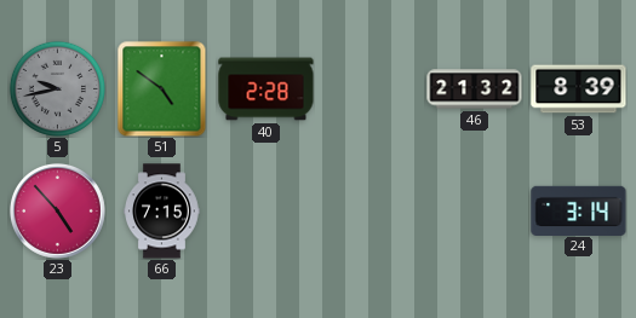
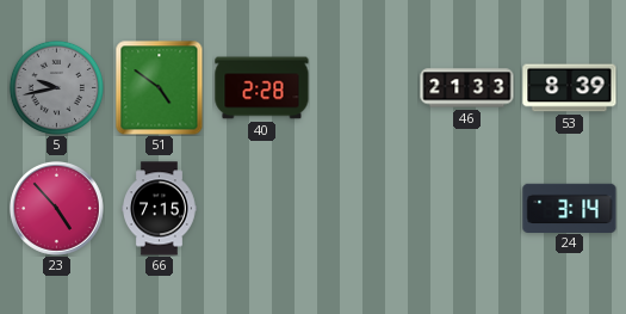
46: 21:32 -> 21:33 (467, 88)
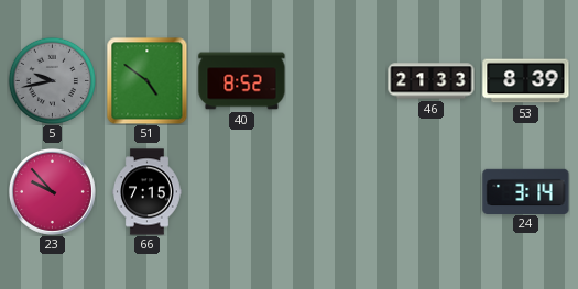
40: 2:28 -> 8:52 (242, 81)
23: 4:53 -> 9:53 (52, 191)
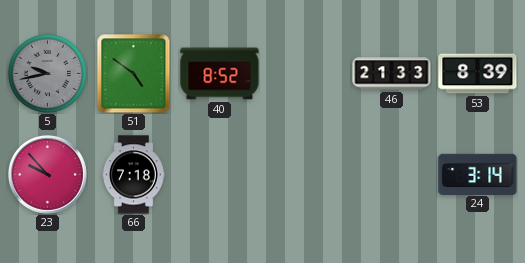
66: 7:15 -> 7:18 (134, 175)
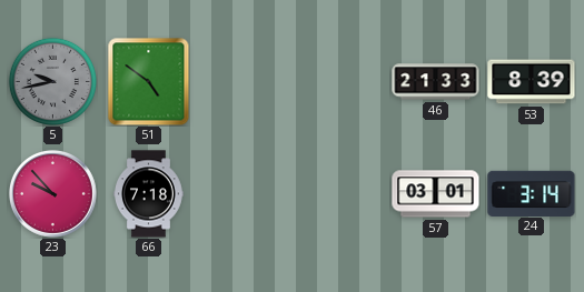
40: 8:52 -> none (220, 74)
57: none -> 03:01 (436, 194)
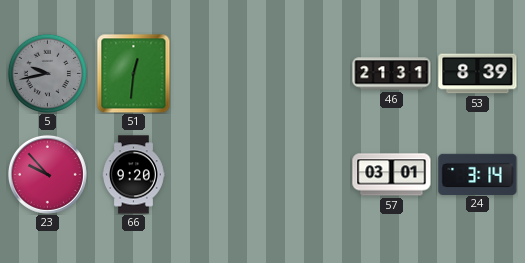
51: 4:51 -> 12:31 (134, 73)
46: 21:33 -> 21:31 (392, 74)
66: 7:18 -> 9:20 (134, 175)
